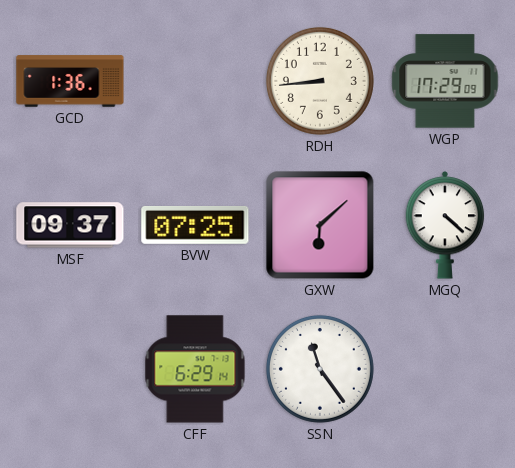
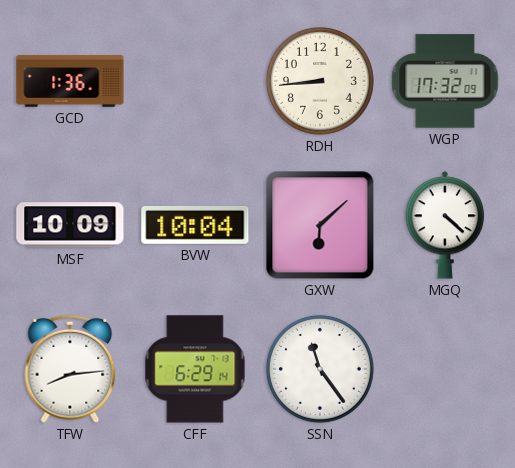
WGP: 17:29 -> 17:32 (445, 81)
MSF: 09:37 -> 10:09 (70, 225)
BVW: 07:25 -> 10:04 (195, 225)
TFW: none -> 8:14 (70, 369)
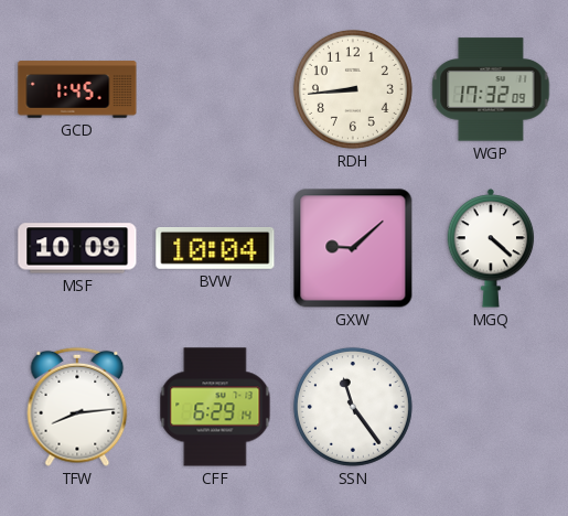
GCD: 1:36 -> 1:45 (77, 89)
GXW: 6:08 -> 9:08 (353, 248)
